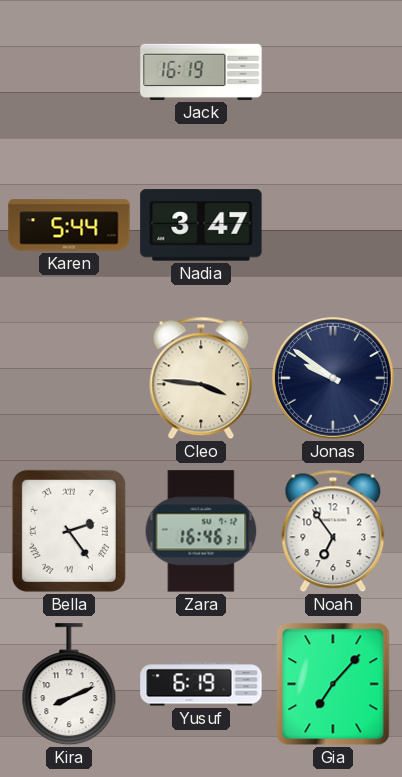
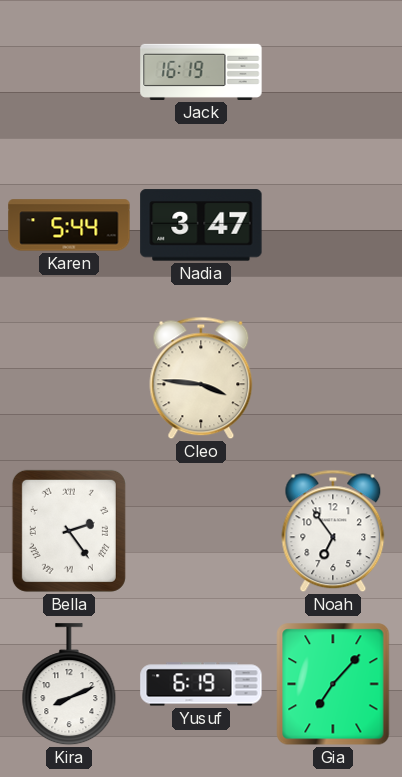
Jonas: 9:51 -> none (334, 379)
Zara: 16:46 -> none (201, 531)
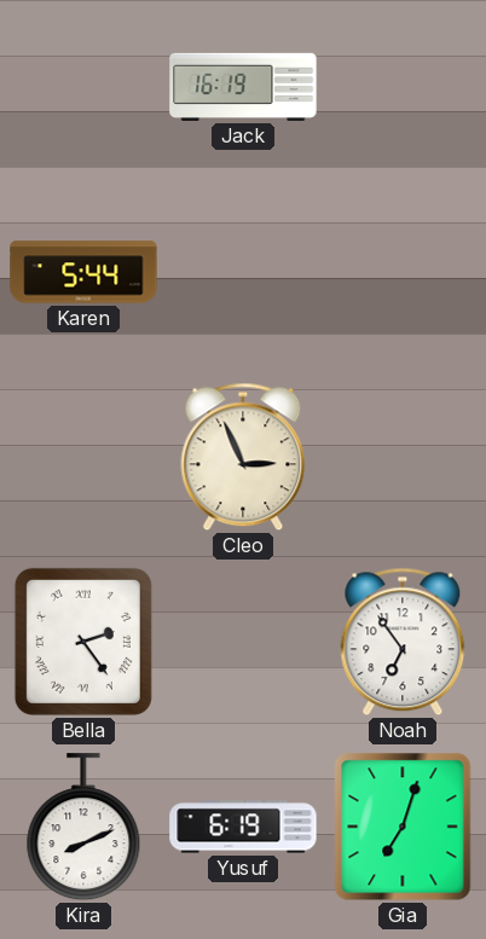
Nadia: 3:47 -> none (201, 225)
Cleo: 3:46 -> 2:56 (243, 457)
Gia: 7:07 -> 7:03 (403, 827)
